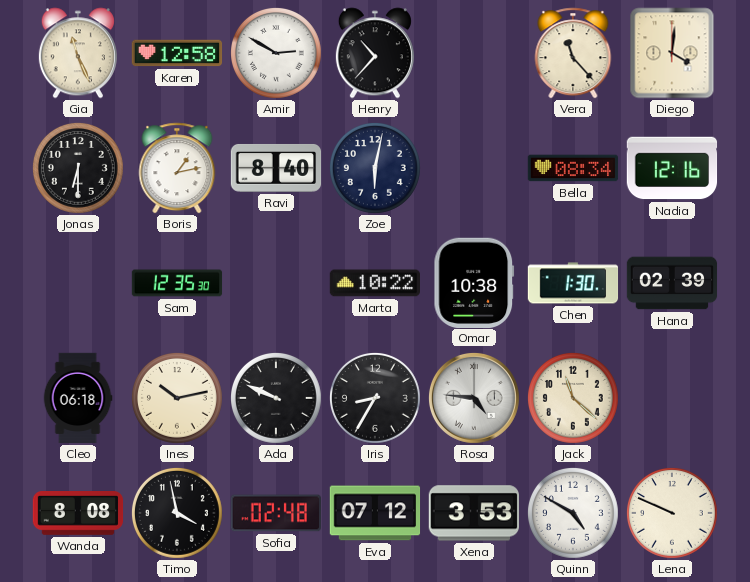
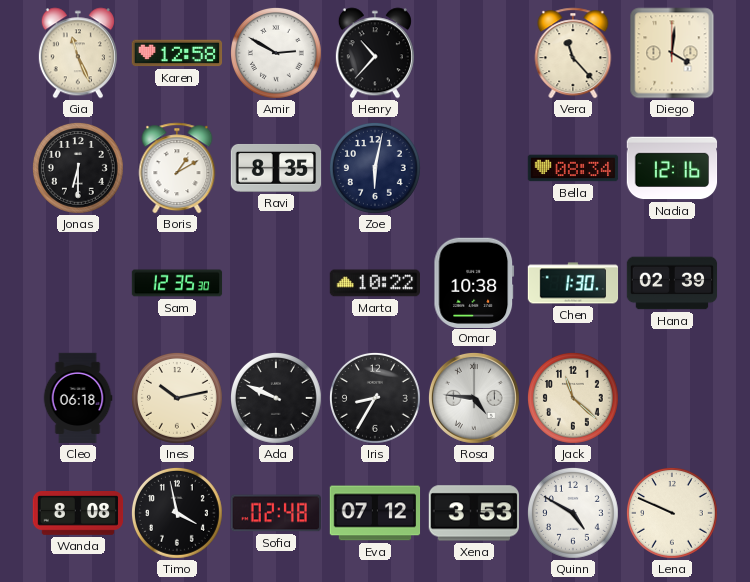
Boris: 1:13 -> 1:10 (177, 168)
Ravi: 8:40 -> 8:35 (276, 168)
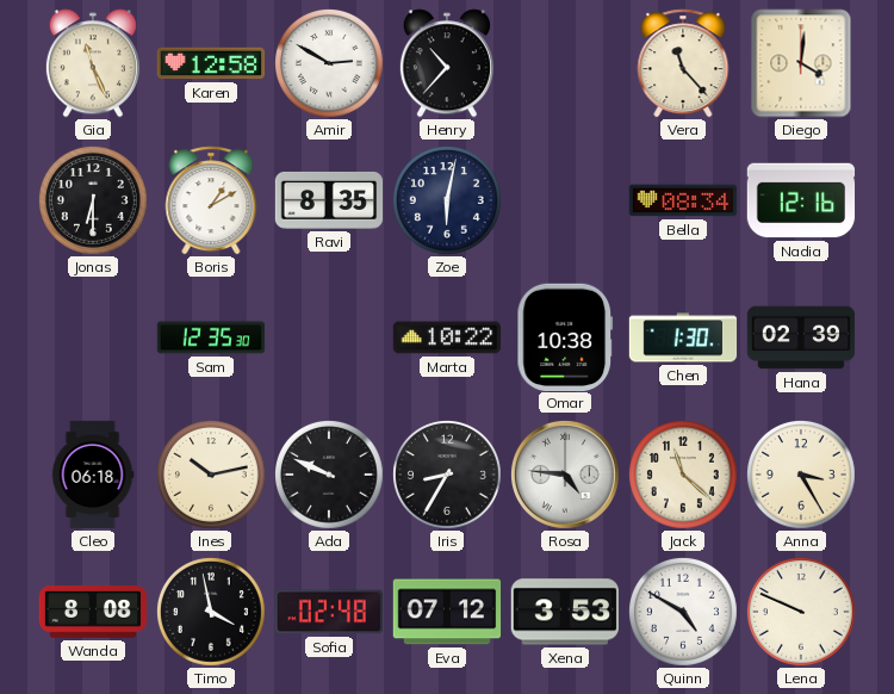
Anna: none -> 3:25 (801, 475)
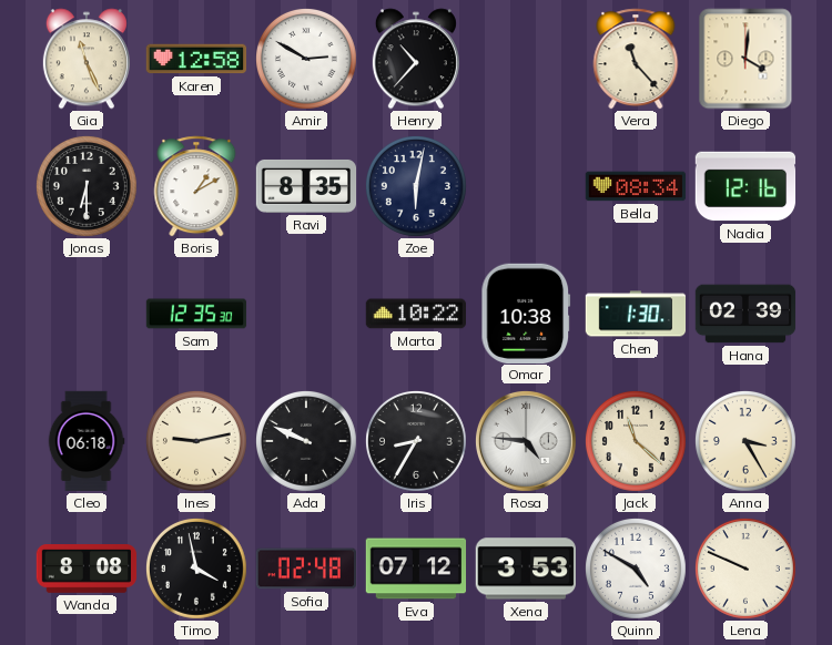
Ines: 10:13 -> 9:13 (196, 441)
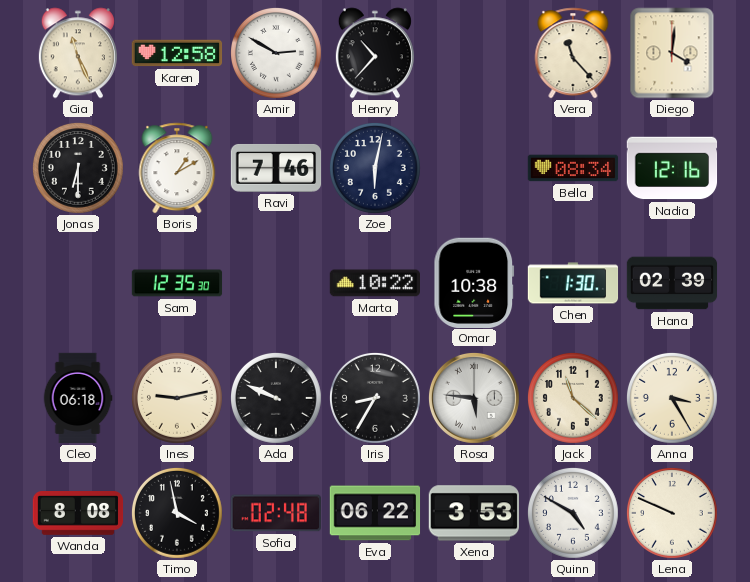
Ravi: 8:35 -> 7:46 (276, 168)
Rosa: 4:46 -> 5:46 (474, 398)
Eva: 07:12 -> 06:22 (375, 513)
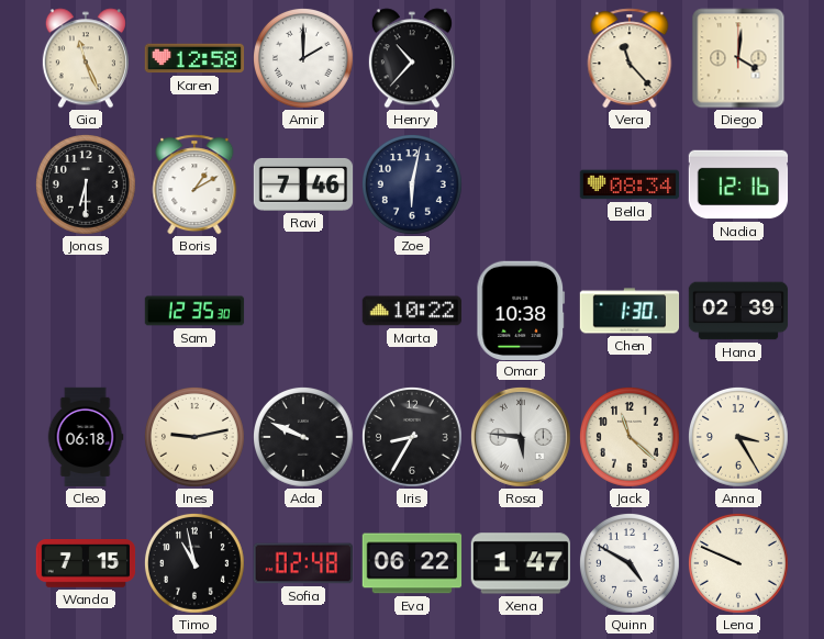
Amir: 2:50 -> 2:00 (303, 58)
Wanda: 8:08 -> 7:15 (86, 564)
Timo: 3:58 -> 10:58 (194, 563)
Xena: 3:53 -> 1:47 (520, 563)
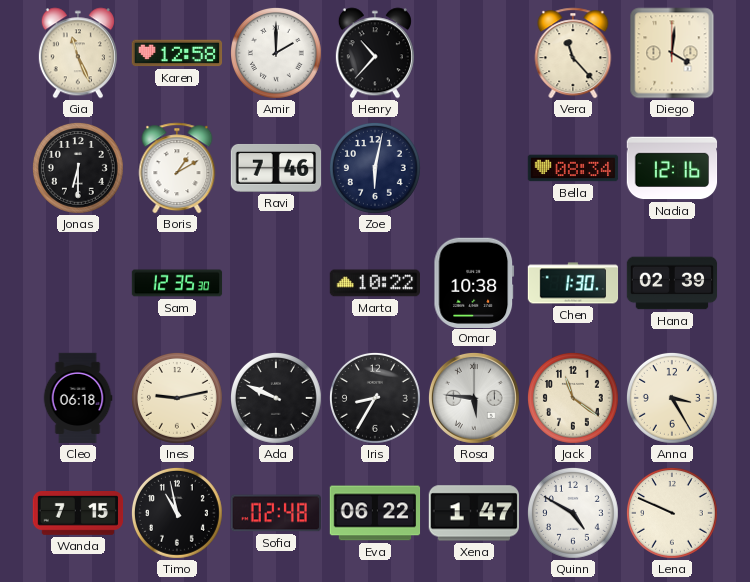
Jack: 11:22 -> 11:21 (573, 398)
